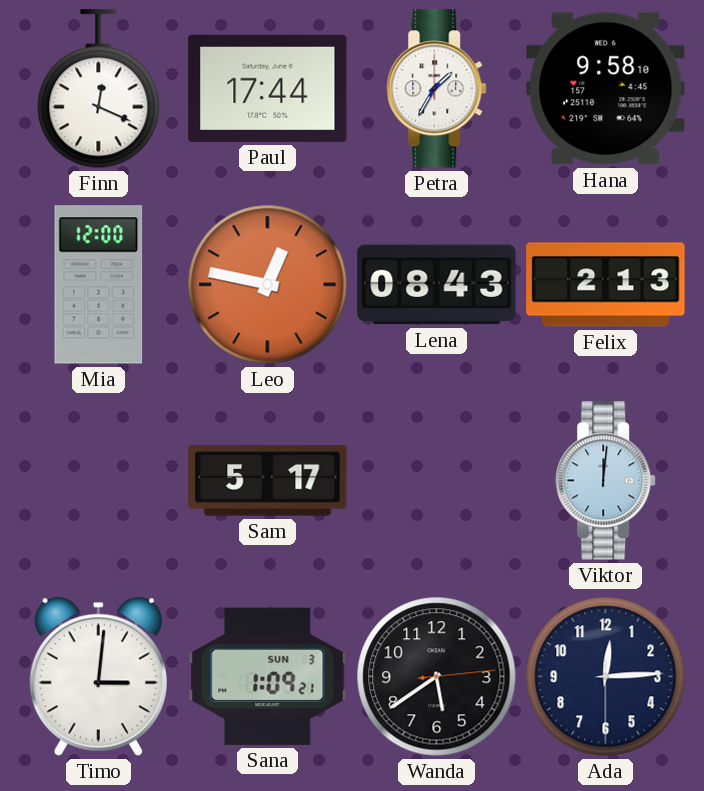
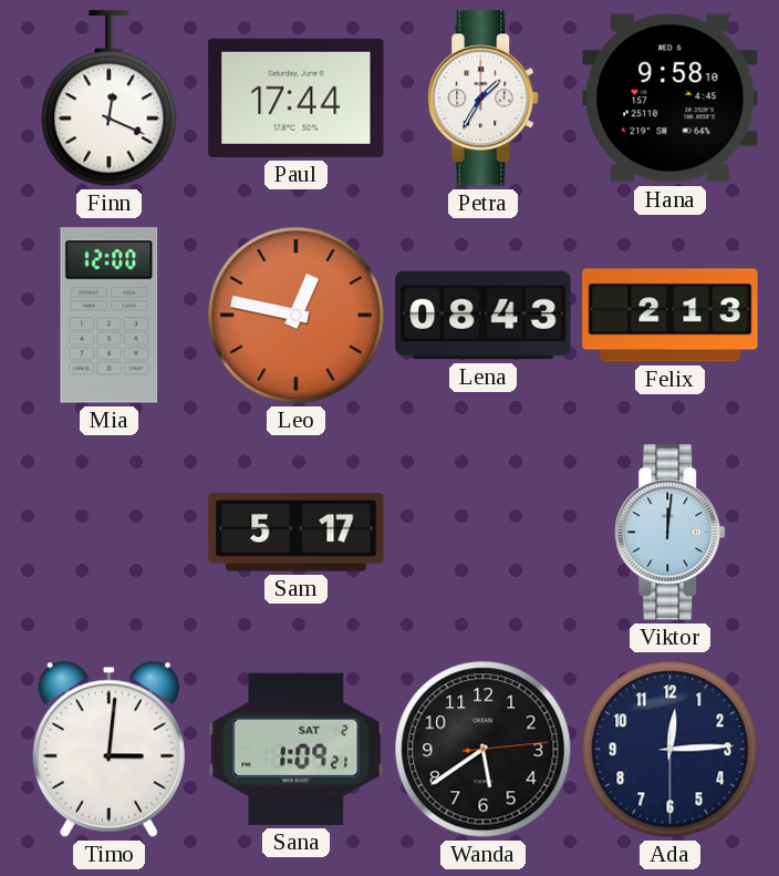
Sana date: SUN 3 -> SAT 2 (297, 749)
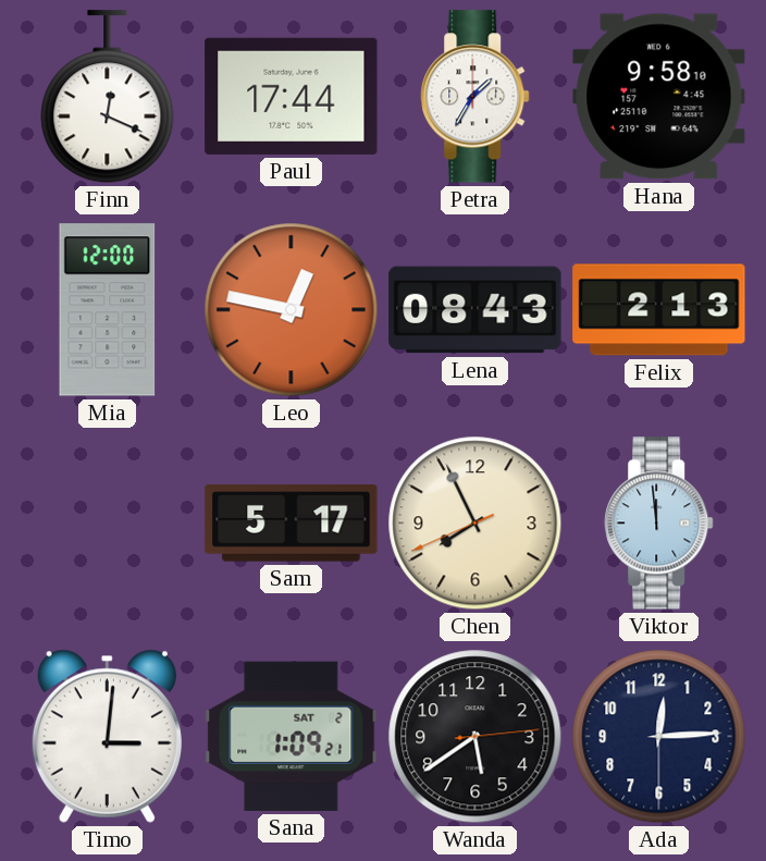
Chen: none -> 7:55 (475, 524)
Viktor: 12:01 -> 11:59 (659, 524)
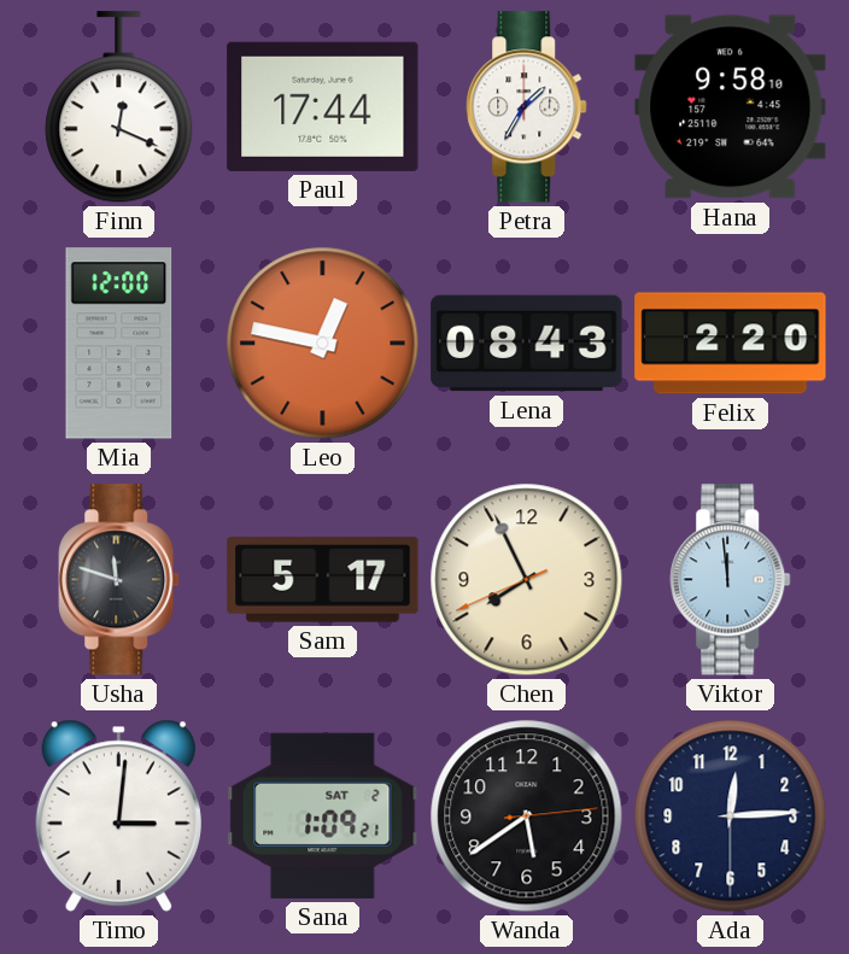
Felix: 2:13 -> 2:20 (731, 344)
Usha: none -> 11:48 (119, 580)
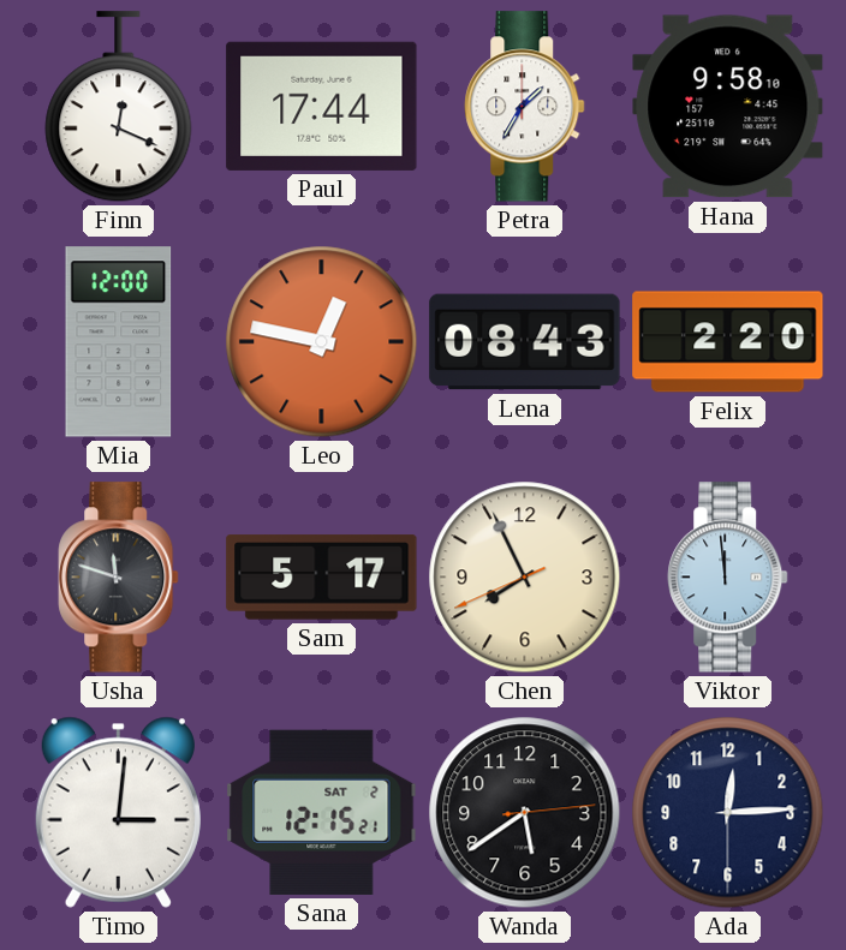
Sana: 1:09 -> 12:15 (322, 812)
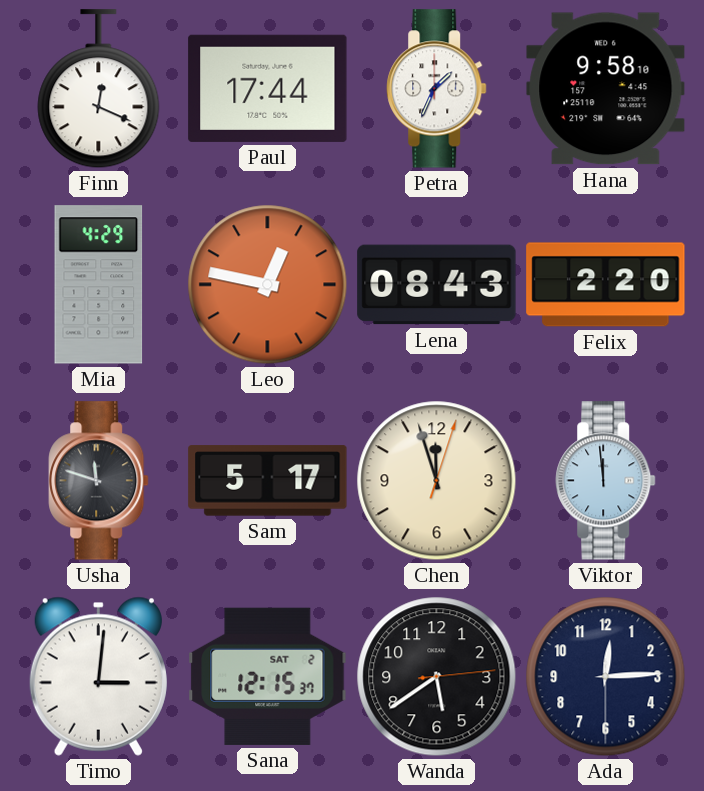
Petra: 1:35 -> 1:34 (437, 89)
Mia: 12:00 -> 4:29 (99, 285)
Chen: 7:55 -> 11:57 (437, 481)
Sana: 12:15:21 -> 12:15:37 (268, 676)
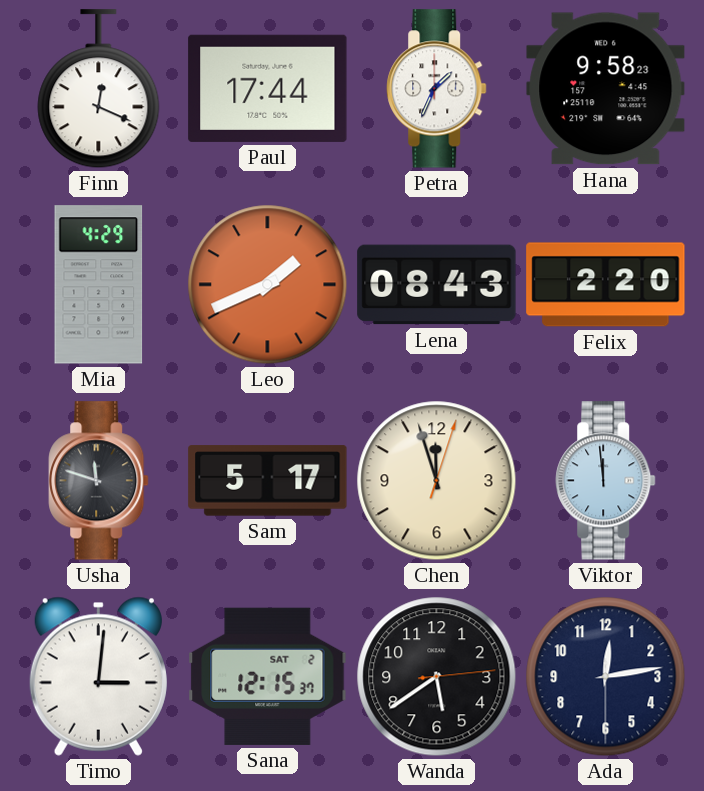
Hana: 9:58:10 -> 9:58:23 (606, 89)
Leo: 12:47 -> 1:41 (268, 285)
Ada: 12:14 -> 12:13 (606, 677)
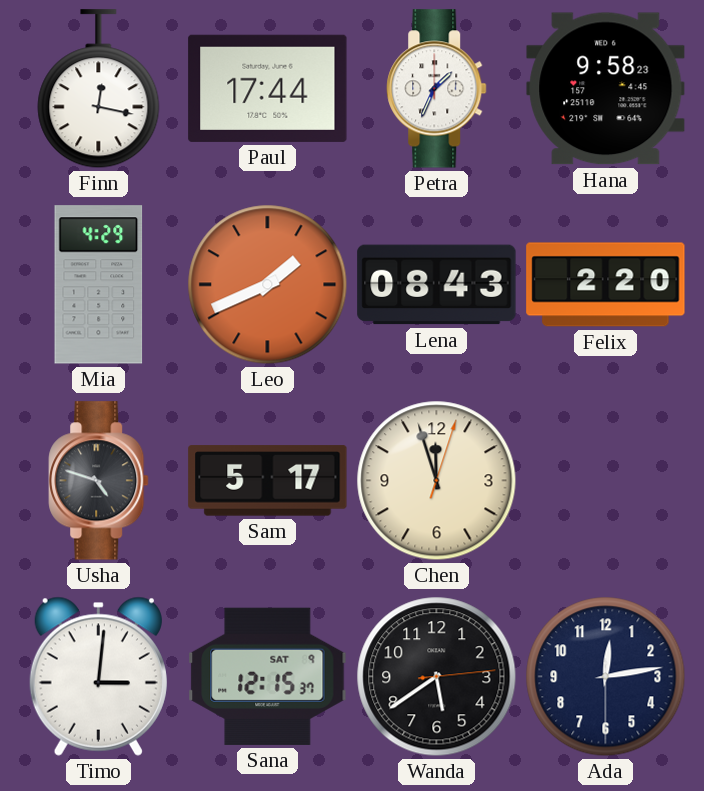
Finn: 12:19 -> 12:17 (99, 89)
Usha: 11:48 -> 4:48 (99, 481)
Viktor: 11:59 -> none (606, 481)
Sana date: SAT 2 -> SAT 9 (268, 676)
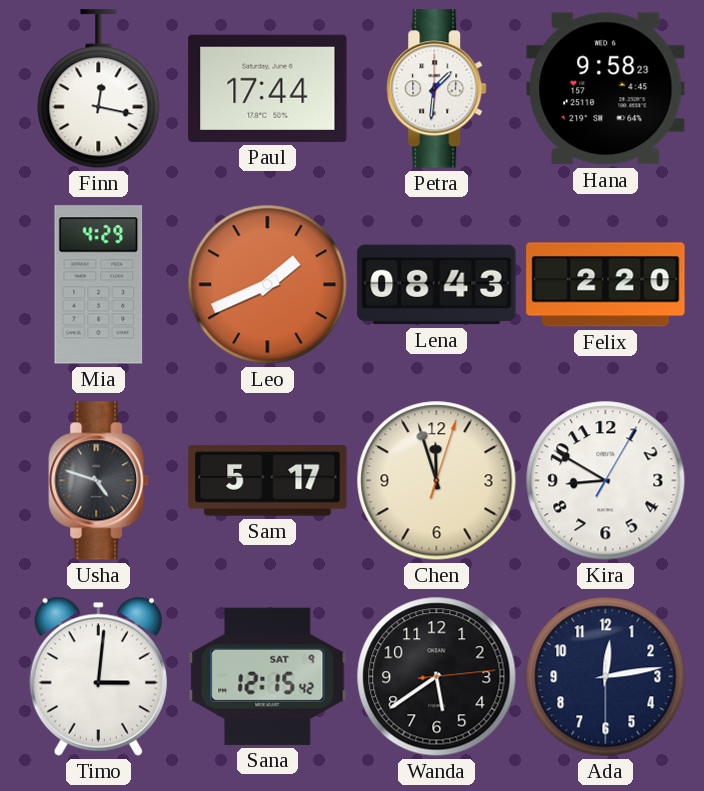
Petra: 1:34 -> 1:31 (437, 89)
Kira: none -> 8:50 (606, 481)
Sana: 12:15:37 -> 12:15:42 (268, 676)
